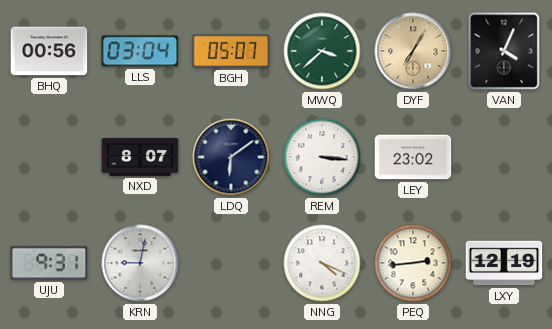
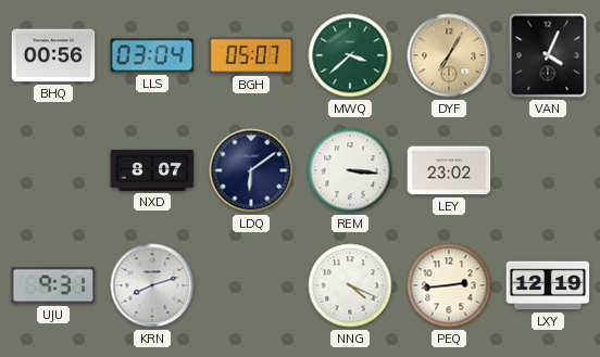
KRN: 9:02 -> 8:12 (152, 285)
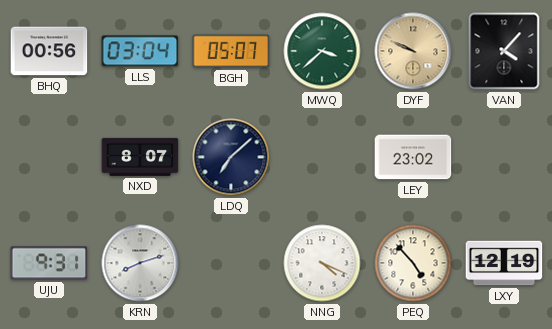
DYF: 7:05 -> 9:49 (413, 51)
VAN: 4:04 -> 4:07 (504, 51)
LDQ: 6:09 -> 7:08 (231, 157)
REM: 3:16 -> none (350, 170)
PEQ: 2:44 -> 4:53 (413, 263)
